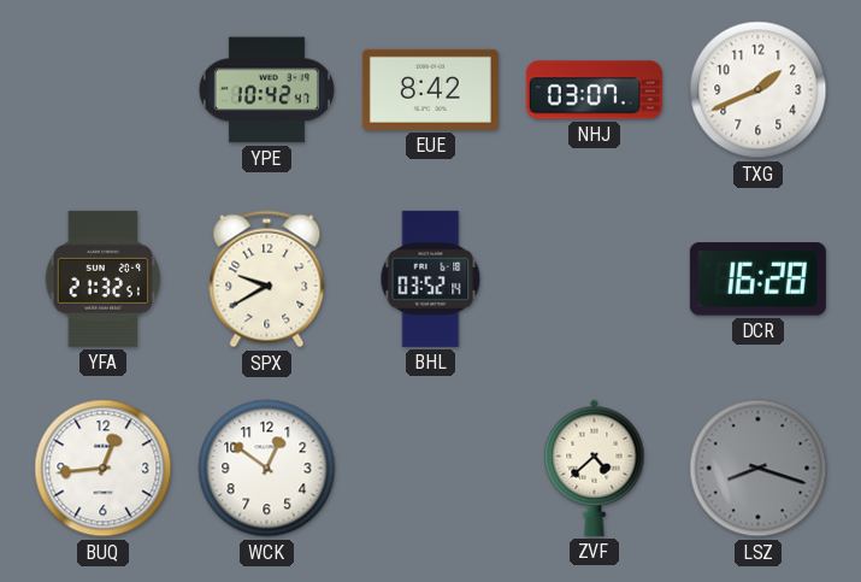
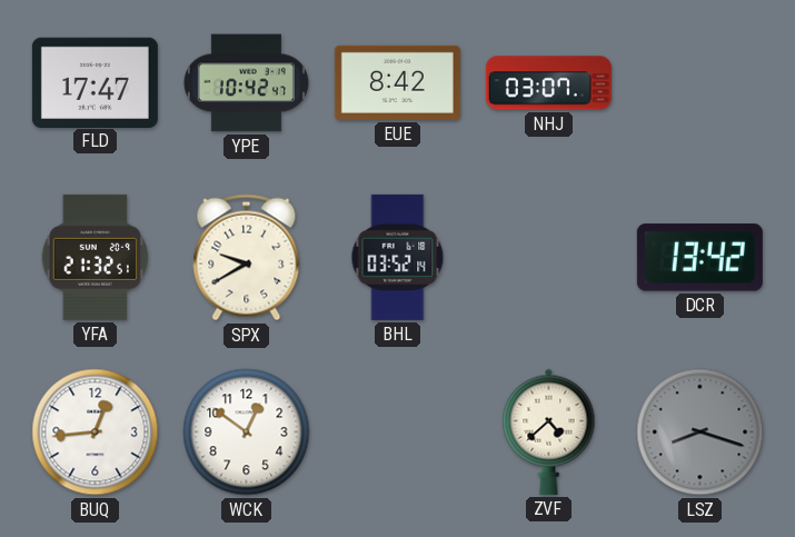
FLD: none -> 17:47 (95, 82)
TXG: 1:41 -> none (759, 90)
DCR: 16:28 -> 13:42 (699, 258)
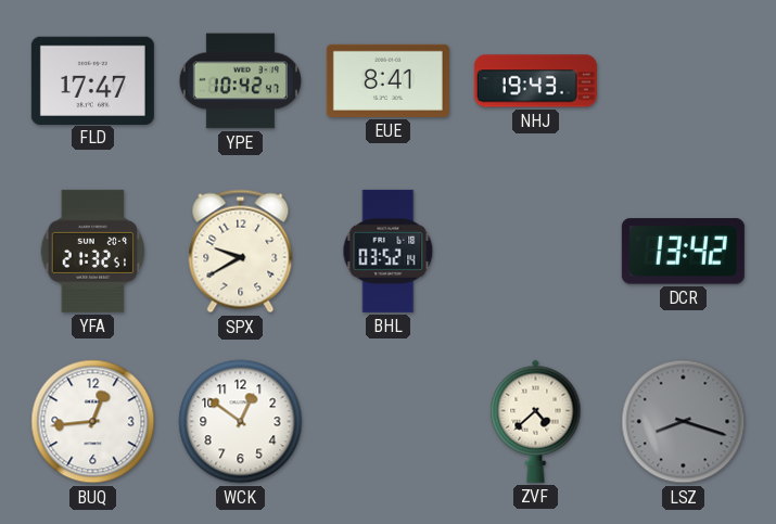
EUE: 8:42 -> 8:41 (387, 80)
NHJ: 03:07 -> 19:43 (535, 81)
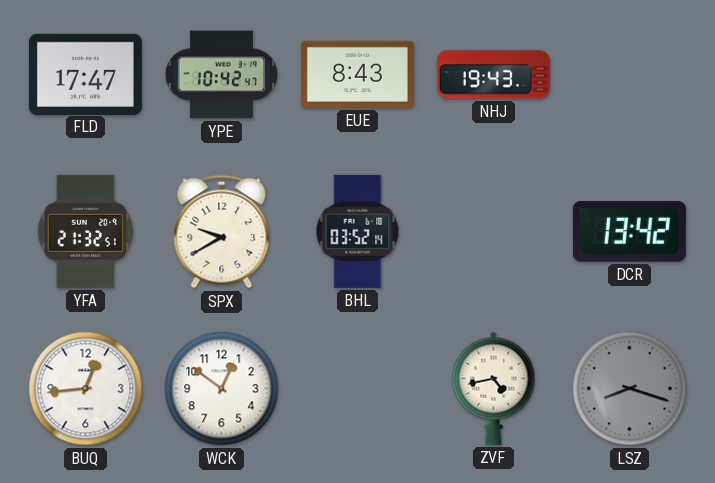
EUE: 8:41 -> 8:43 (357, 74)
ZVF: 4:38 -> 4:43 (494, 388)
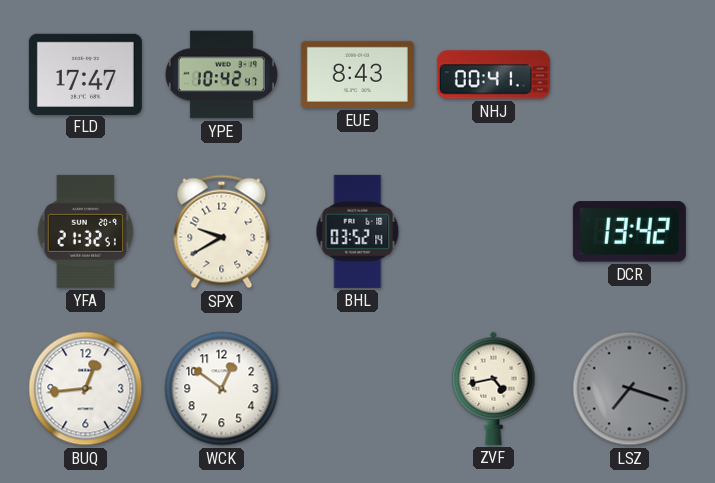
NHJ: 19:43 -> 00:41 (493, 75)
LSZ: 8:18 -> 7:18 (630, 389)
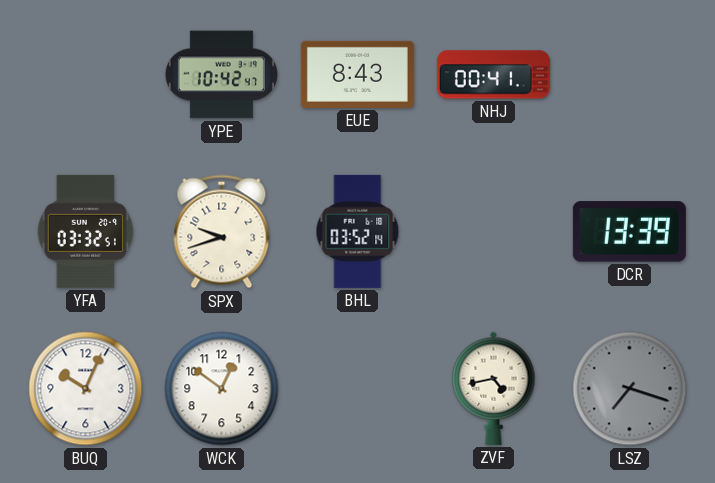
FLD: 17:47 -> none (85, 74)
YFA: 21:32 -> 03:32 (86, 231)
SPX: 9:40 -> 9:42 (222, 232)
DCR: 13:42 -> 13:39 (629, 232)
BUQ: 12:44 -> 10:04 (86, 389)
